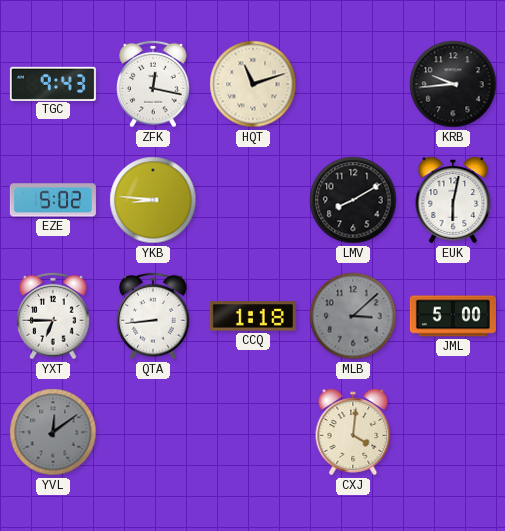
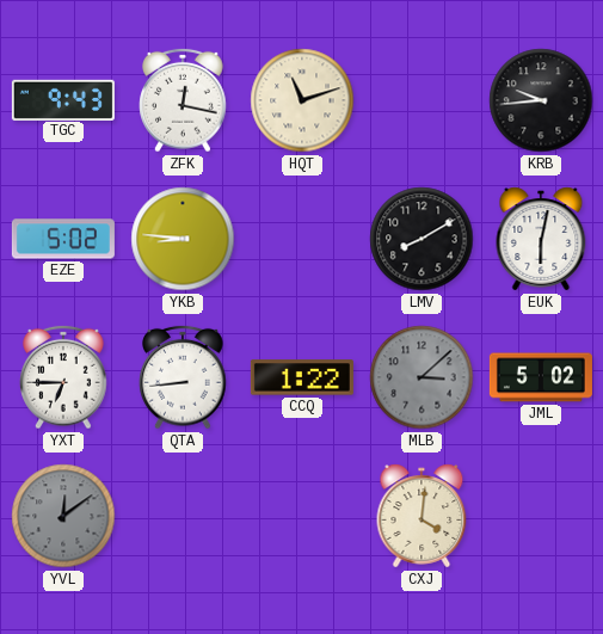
CCQ: 1:18 -> 1:22 (302, 377)
JML: 5:00 -> 5:02 (541, 377)
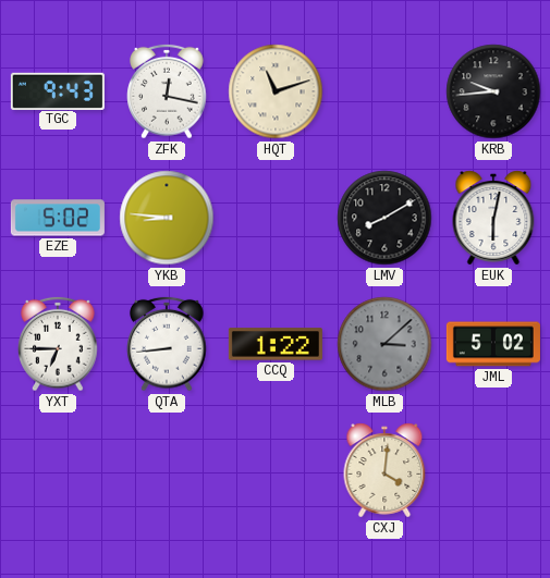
YVL: 12:09 -> none (63, 516)
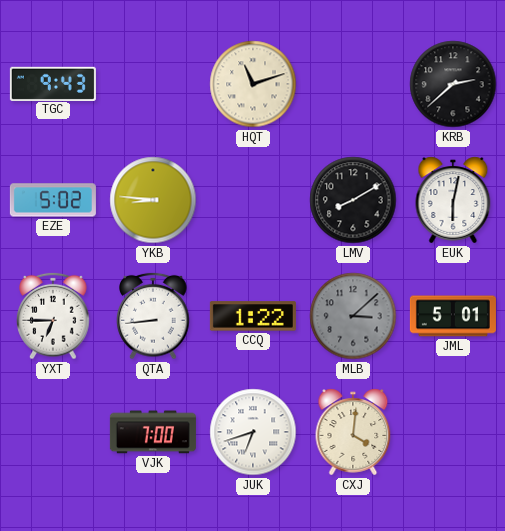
ZFK: 12:17 -> none (167, 91)
KRB: 9:44 -> 2:38 (453, 84)
JML: 5:02 -> 5:01 (453, 316)
VJK: none -> 7:00 (153, 432)
JUK: none -> 6:42 (253, 432)
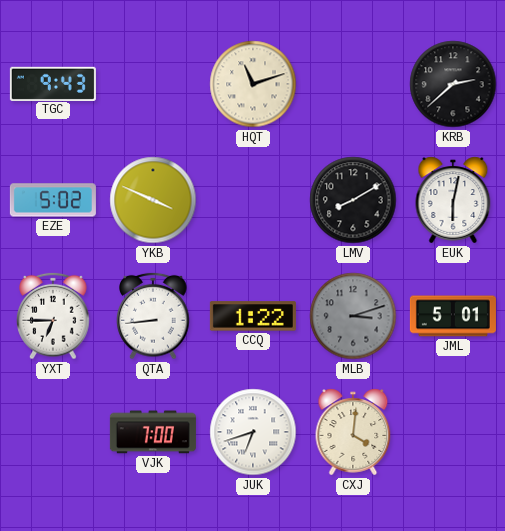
YKB: 8:46 -> 3:49 (153, 200)
MLB: 3:08 -> 3:12 (353, 316)
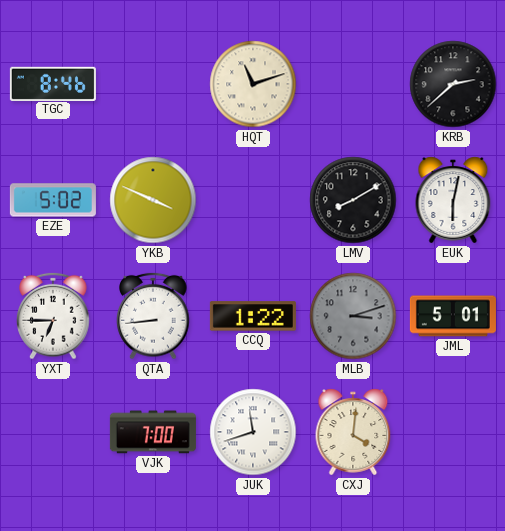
TGC: 9:43 -> 8:46 (53, 83)
JUK: 6:42 -> 11:42 (253, 432)
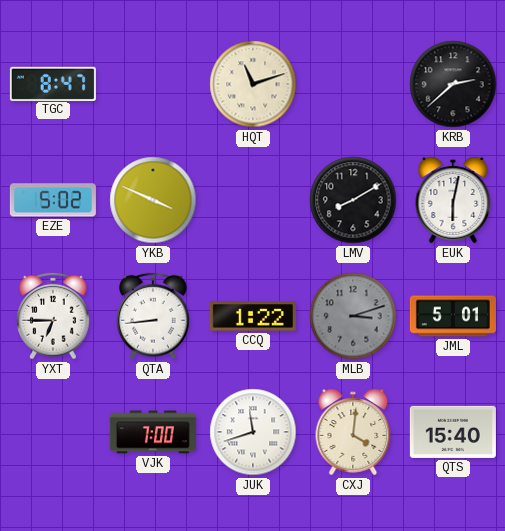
TGC: 8:46 -> 8:47 (53, 83)
QTS: none -> 15:40 (453, 432)
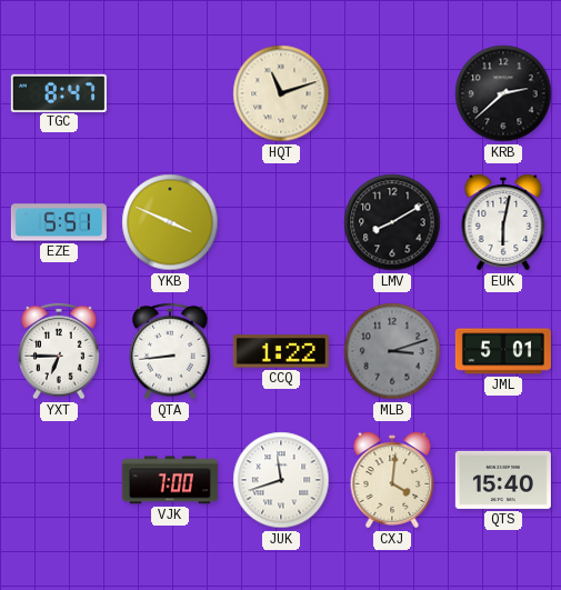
EZE: 5:02 -> 5:51 (59, 222)
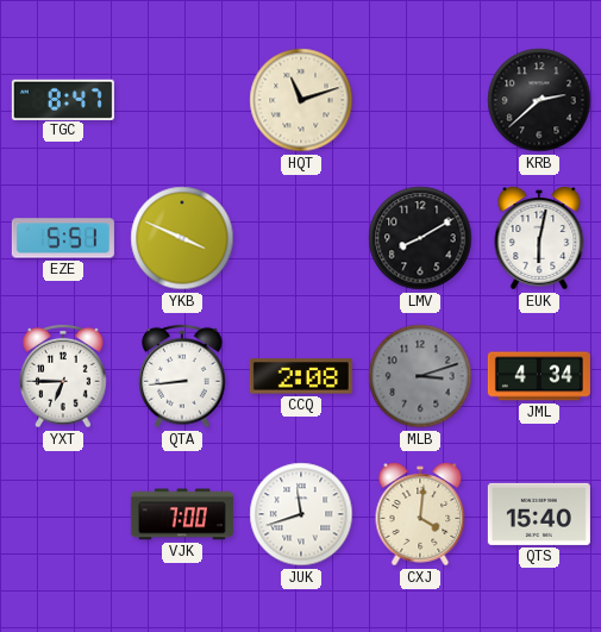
CCQ: 1:22 -> 2:08 (301, 376)
JML: 5:01 -> 4:34 (539, 376)
